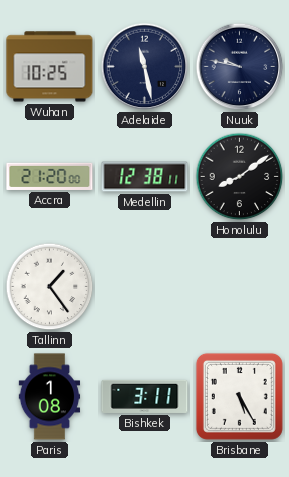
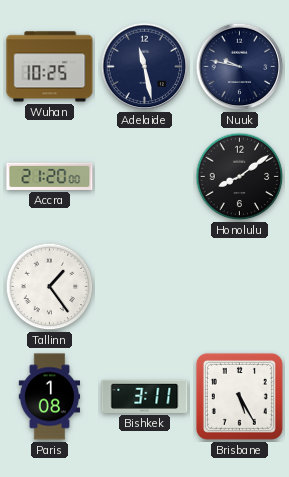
Medellin: 12:38 -> none (145, 177)
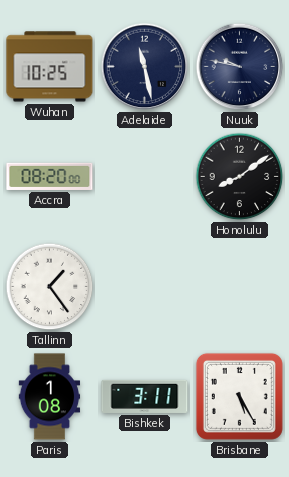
Accra: 21:20 -> 08:20 (50, 176)
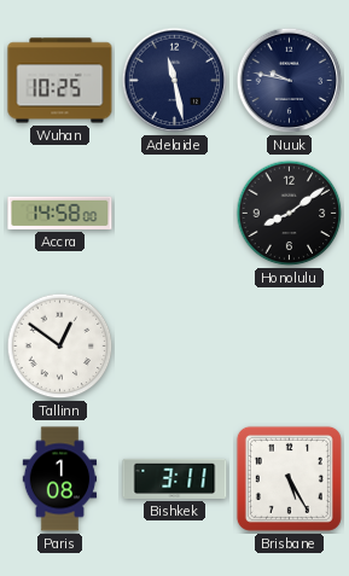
Accra: 08:20 -> 14:58 (60, 213)
Tallinn: 1:24 -> 12:51 (60, 347)
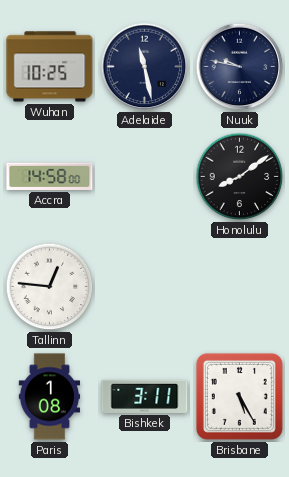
Tallinn: 12:51 -> 12:46 (50, 287)
